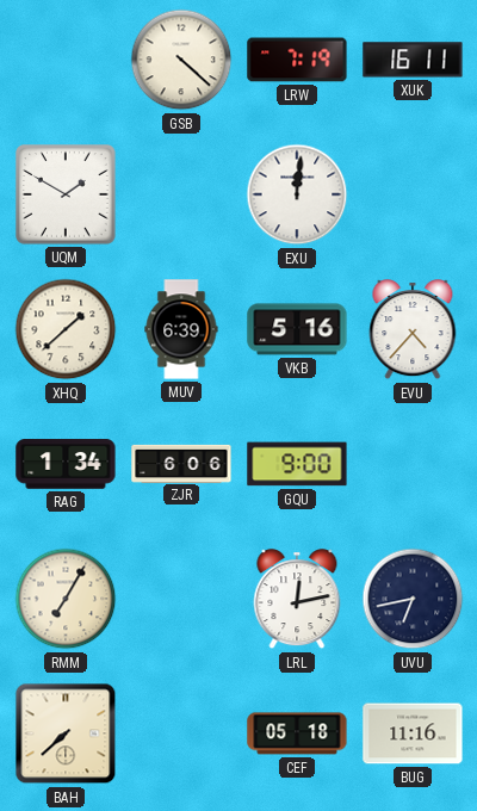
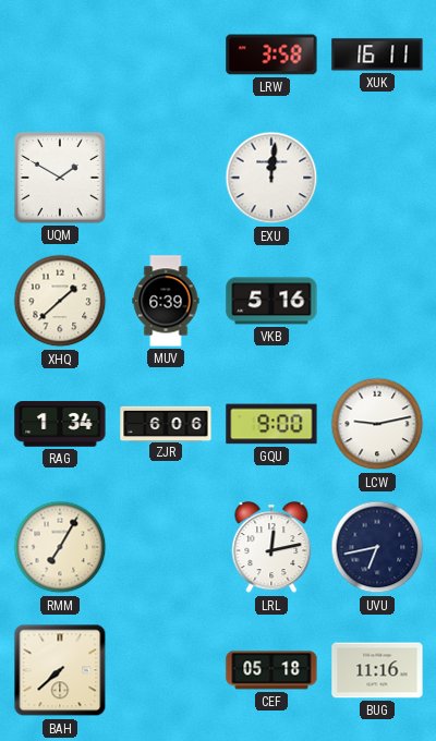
GSB: 4:22 -> none (181, 60)
LRW: 7:19 -> 3:58 (271, 54)
EVU: 4:37 -> none (413, 330)
LCW: none -> 9:13 (377, 424)
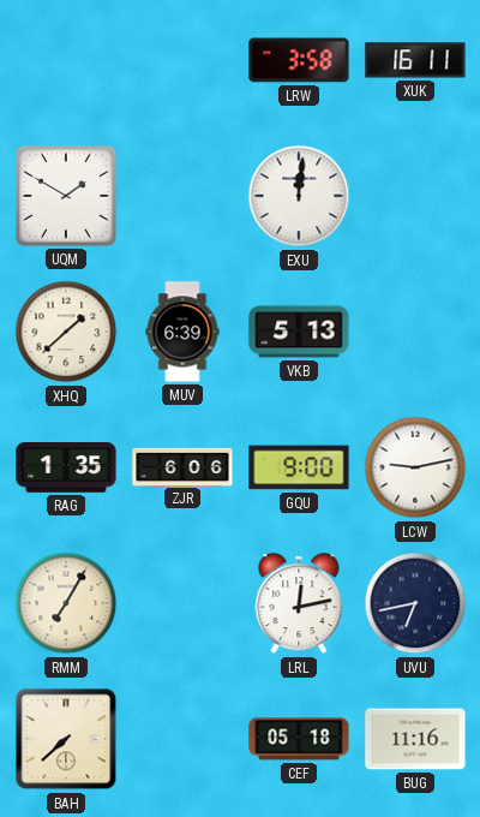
VKB: 5:16 -> 5:13 (299, 332)
RAG: 1:34 -> 1:35 (66, 467)
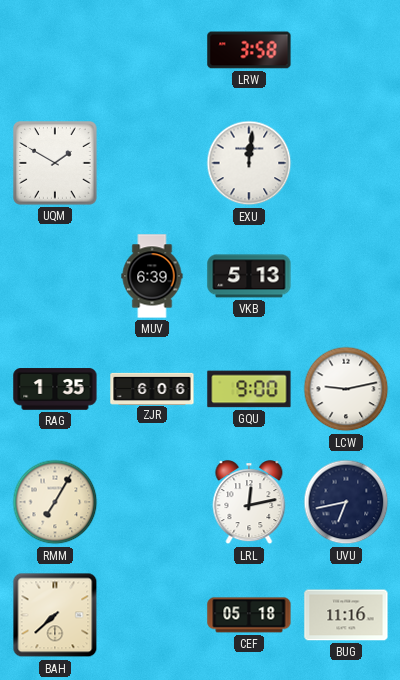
XUK: 16:11 -> none (415, 60)
XHQ: 1:38 -> none (66, 332)
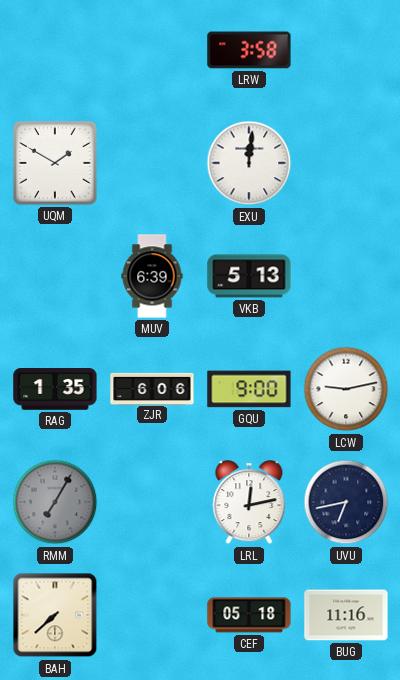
RMM dial: cream -> grey (55, 502)
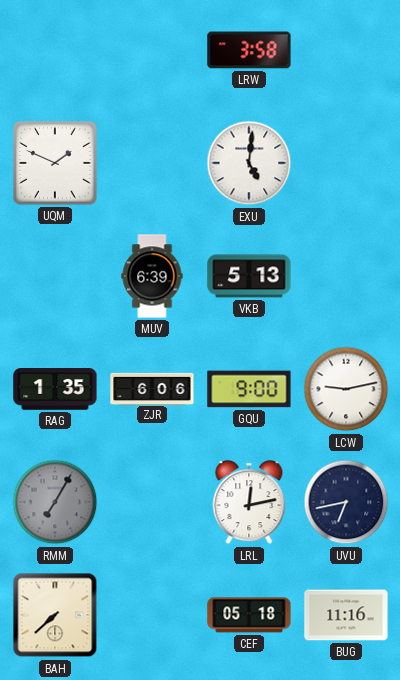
UQM: 1:50 -> 1:49 (56, 164)
EXU: 12:01 -> 5:01 (249, 163)
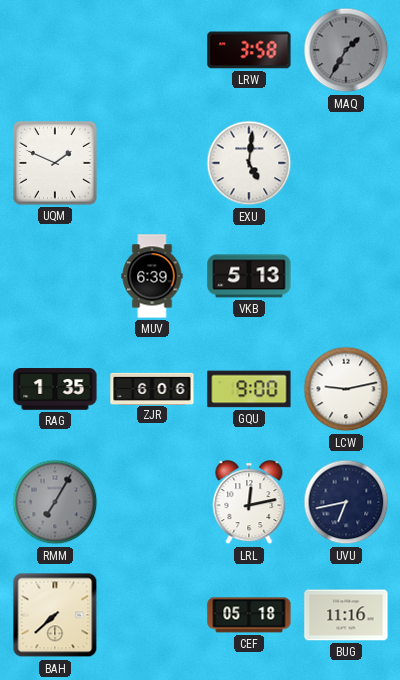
MAQ: none -> 1:35 (346, 50)
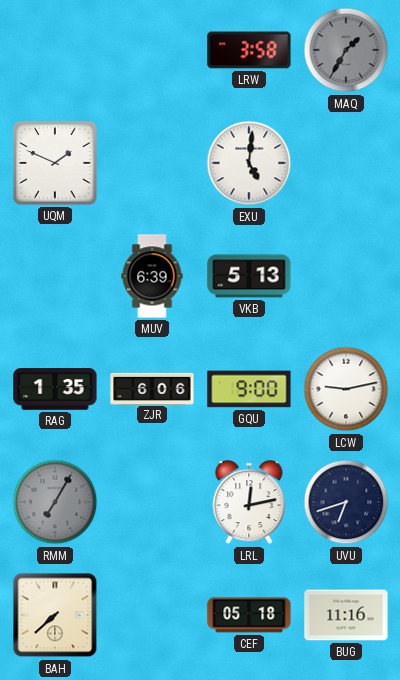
UVU: 6:43 -> 6:42 (346, 502)
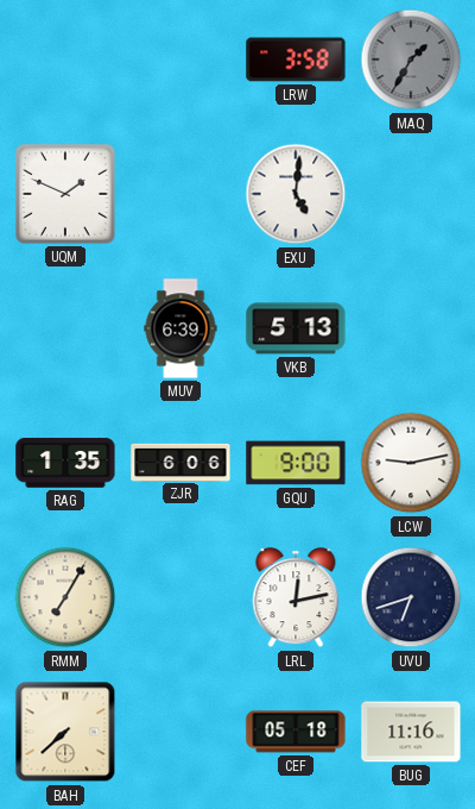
RMM dial: grey -> cream (65, 597)
